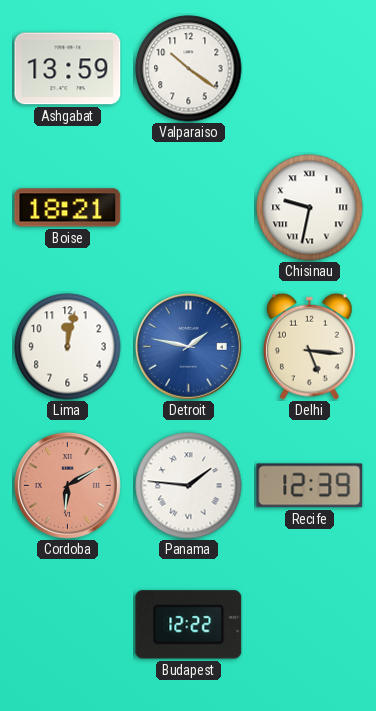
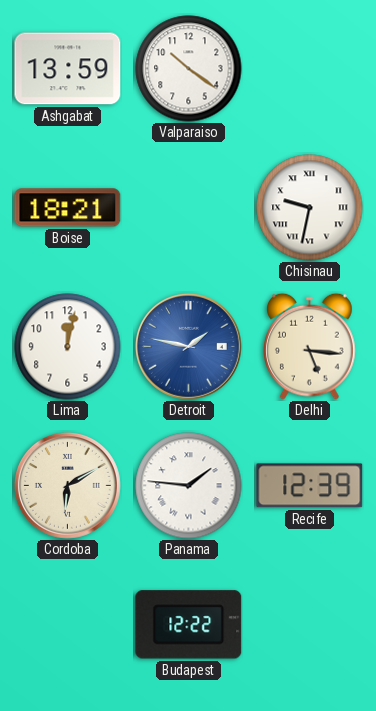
Cordoba dial: salmon -> cream (68, 486)
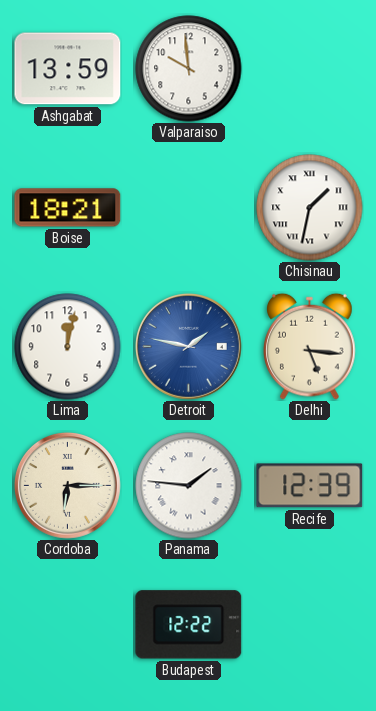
Valparaiso: 10:21 -> 9:59 (189, 69)
Chisinau: 9:32 -> 1:32 (310, 208)
Cordoba: 6:10 -> 6:15 (68, 486)
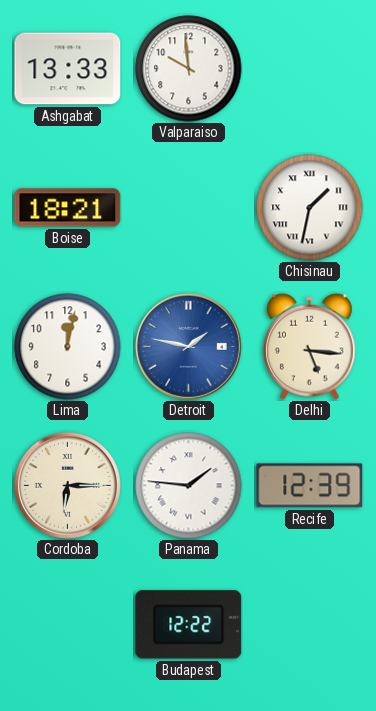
Ashgabat: 13:59 -> 13:33 (68, 69)
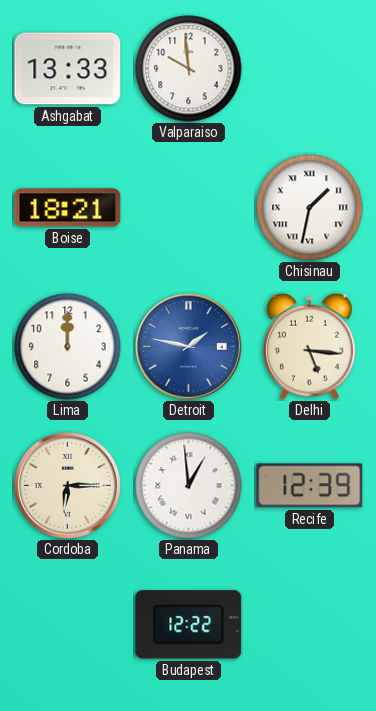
Lima: 12:02 -> 12:00 (68, 347)
Panama: 1:46 -> 12:59 (189, 486)
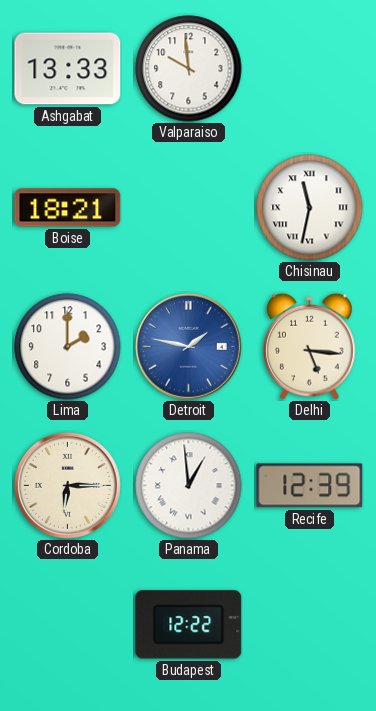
Chisinau: 1:32 -> 11:32 (310, 208)
Lima: 12:00 -> 2:00 (68, 347)
